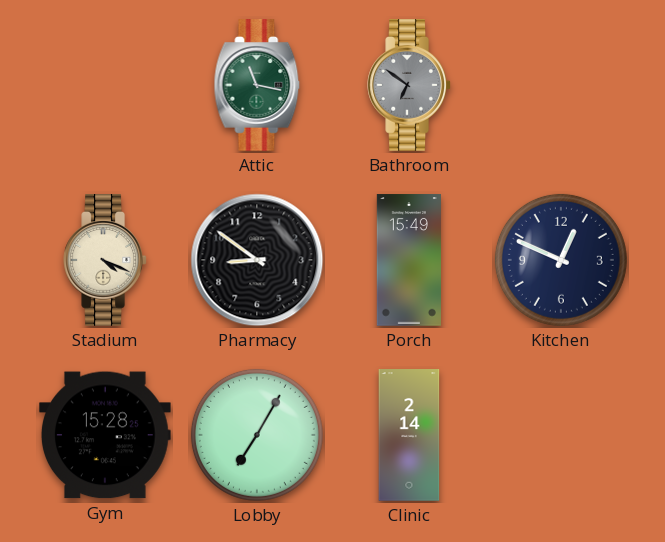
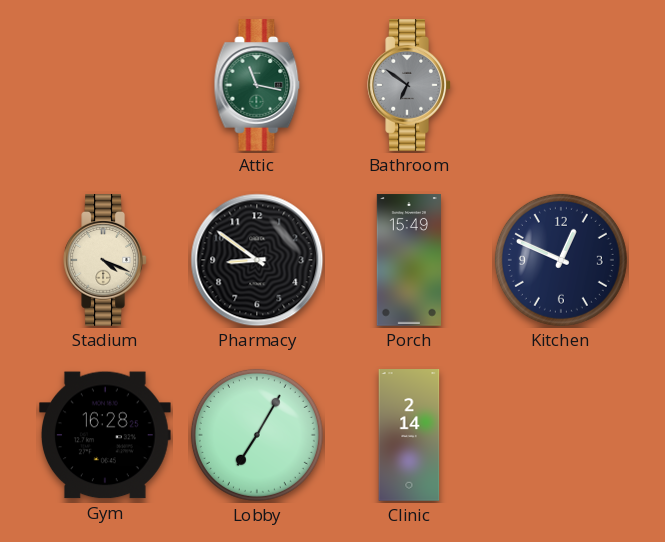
Gym: 15:28 -> 16:28 (105, 435)
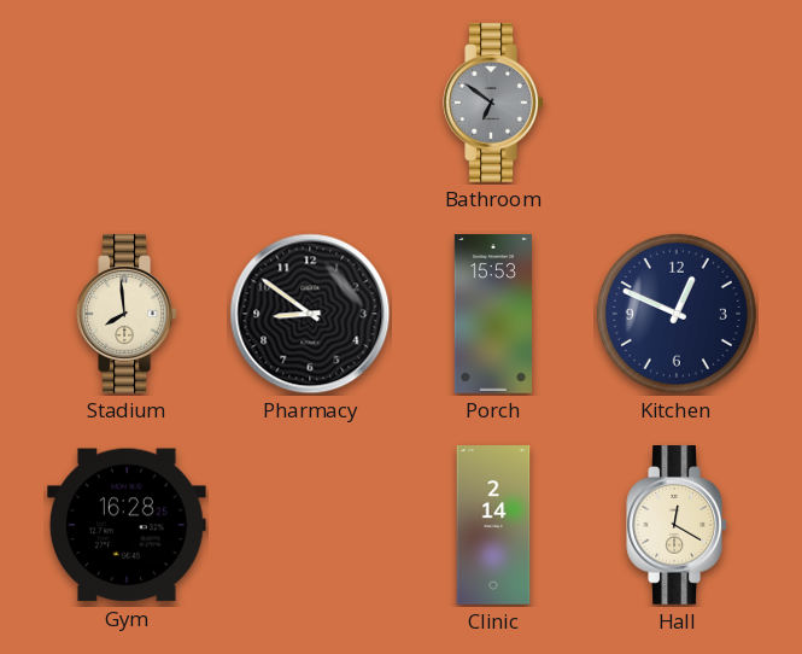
Attic: 11:17 -> none (257, 86)
Stadium: 4:19 -> 7:59 (127, 315)
Porch: 15:49 -> 15:53 (493, 314)
Lobby: 7:05 -> none (257, 435)
Hall: none -> 12:20 (677, 526)
